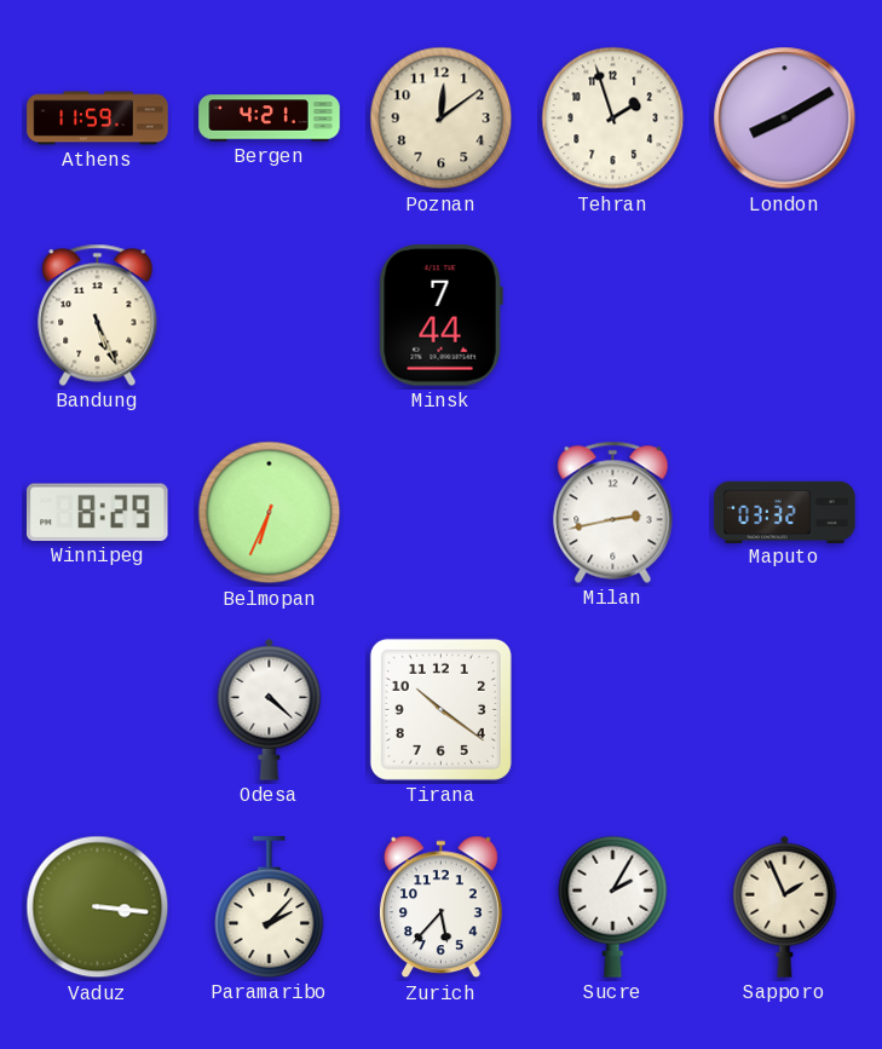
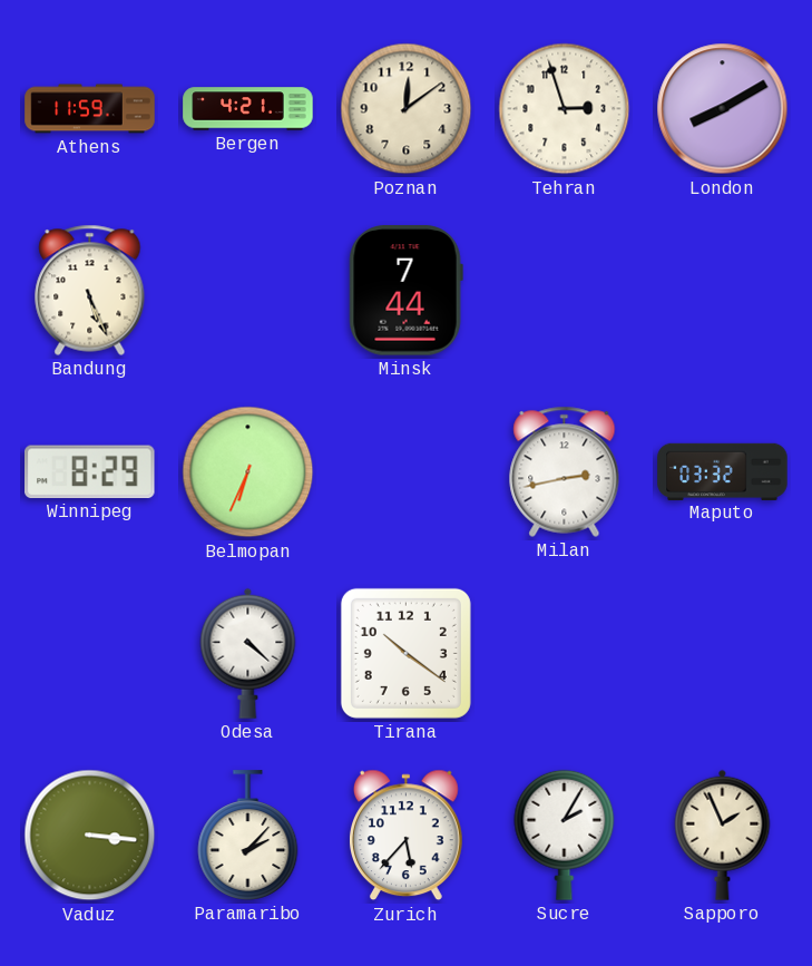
Tehran: 1:57 -> 2:57 (565, 109)
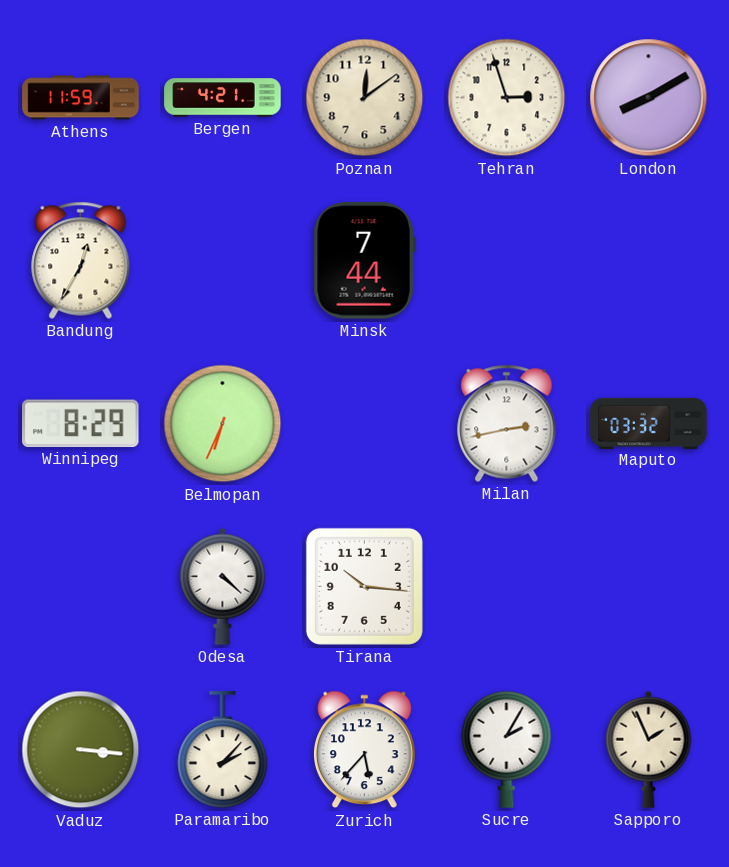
Bandung: 5:26 -> 12:35 (81, 260)
Tirana: 10:21 -> 10:16 (364, 586)
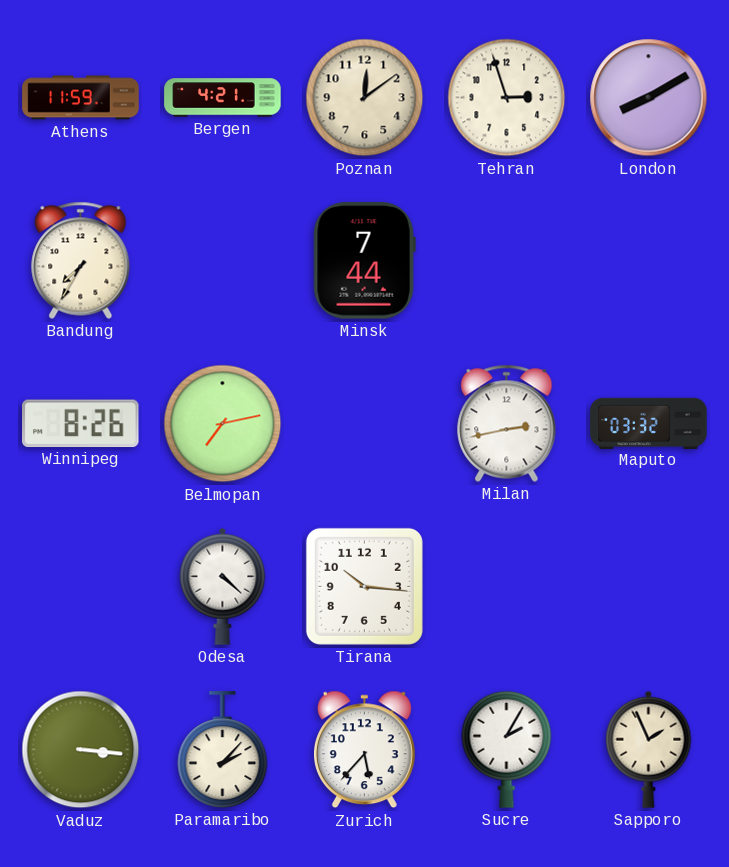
Bandung: 12:35 -> 7:35 (81, 260)
Winnipeg: 8:29 -> 8:26 (81, 423)
Belmopan: 6:34 -> 7:13 (223, 424)
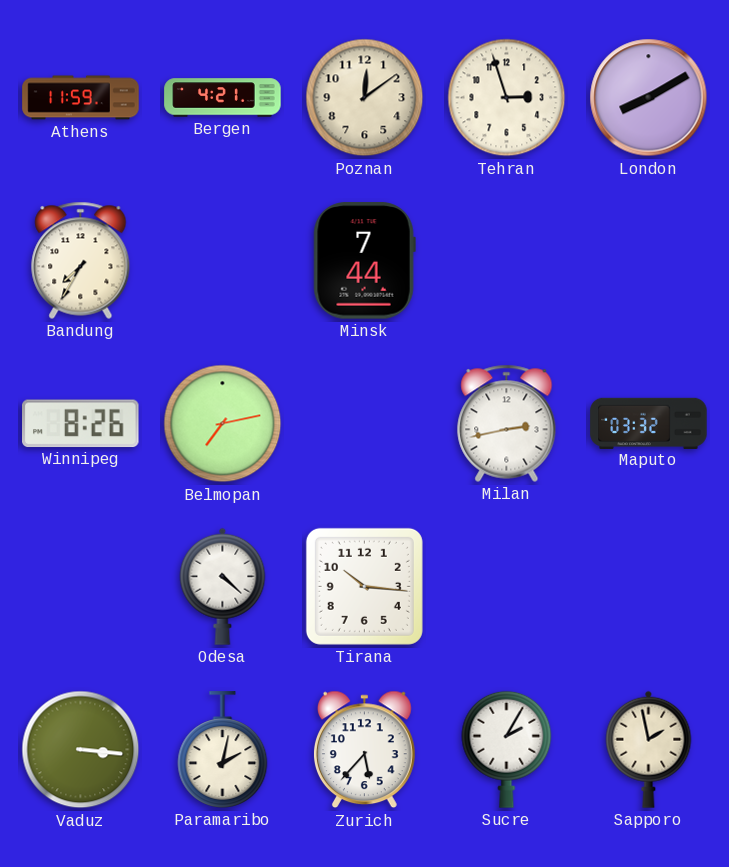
Paramaribo: 2:07 -> 2:02 (223, 750)
Sapporo: 1:56 -> 1:58 (649, 749)
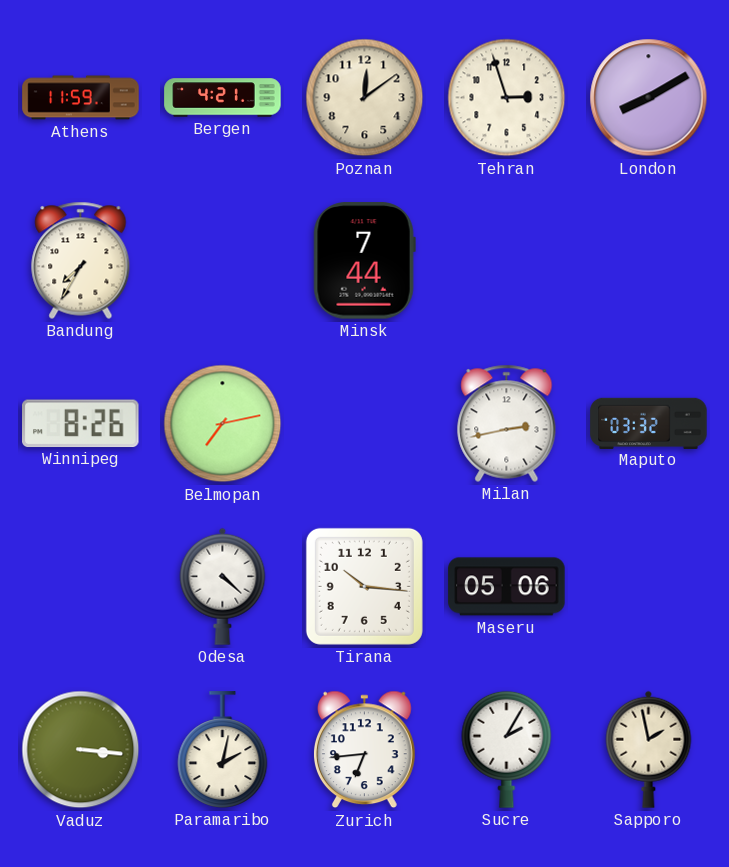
Maseru: none -> 05:06 (507, 587)
Zurich: 5:37 -> 6:44 (364, 750)
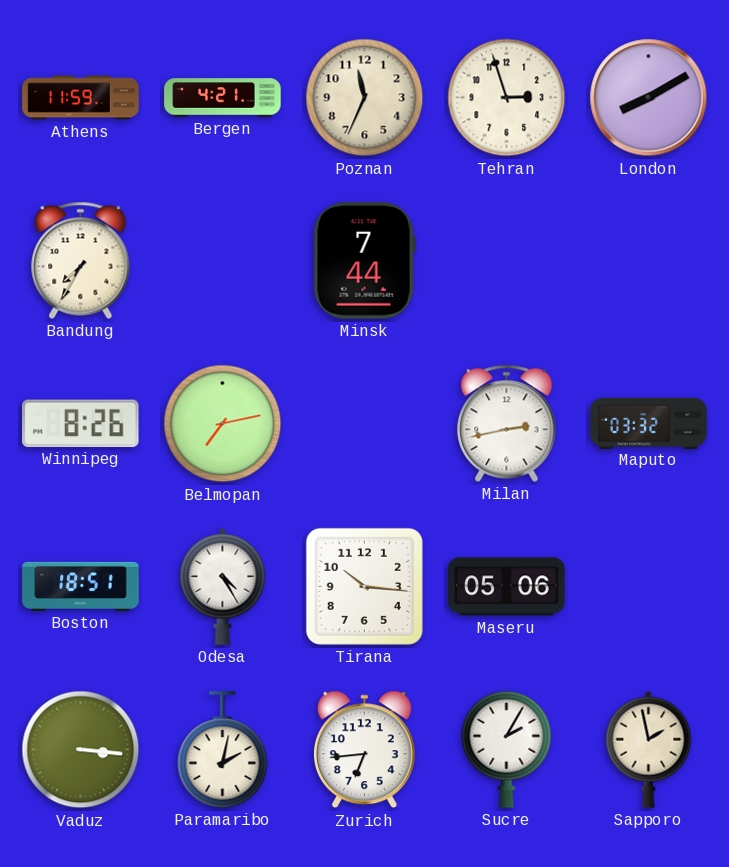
Poznan: 12:09 -> 11:34 (365, 98)
Boston: none -> 18:51 (81, 586)
Odesa: 4:22 -> 4:25 (223, 586)
